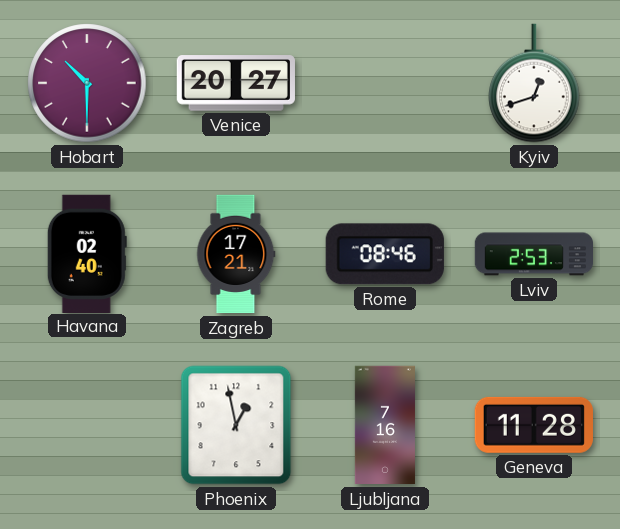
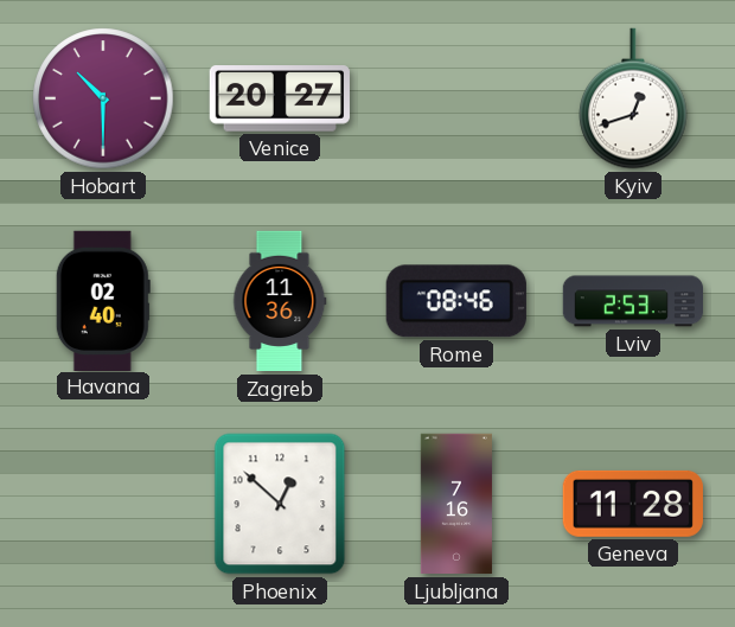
Zagreb: 17:21 -> 11:36 (280, 301)
Phoenix: 12:58 -> 12:52 (280, 504)
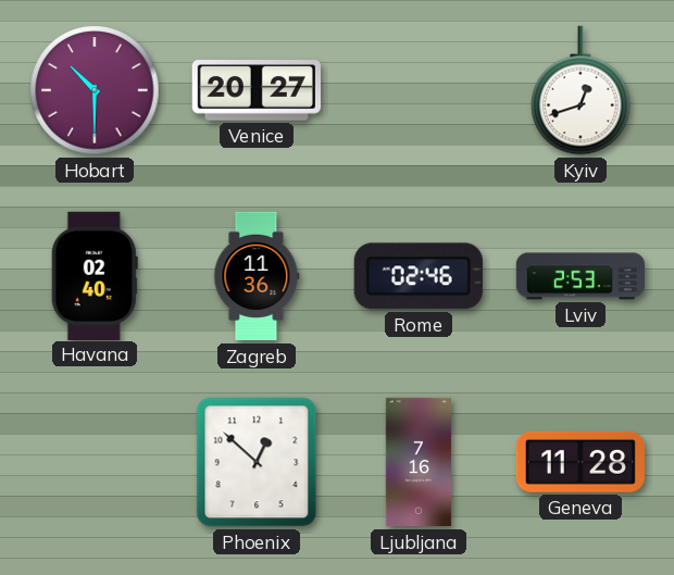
Rome: 08:46 -> 02:46 (419, 276)
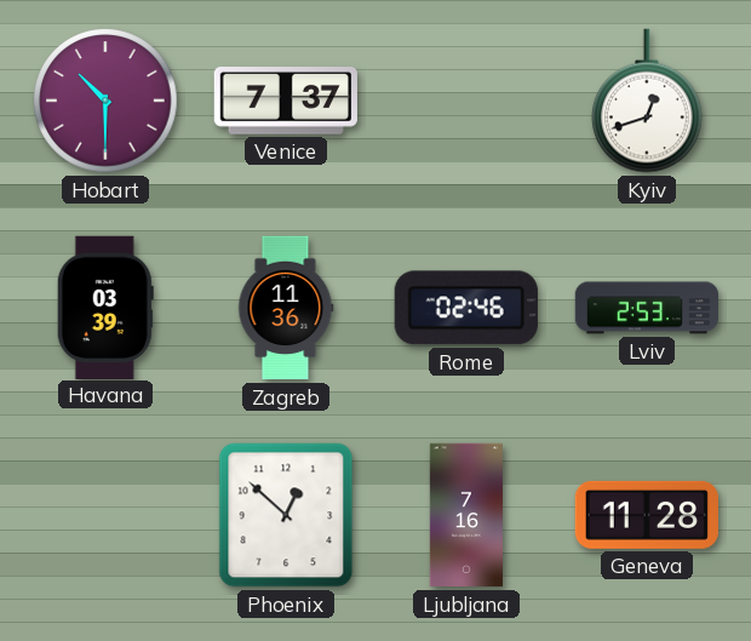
Venice: 20:27 -> 7:37 (286, 101)
Havana: 02:40 -> 03:39 (105, 307)
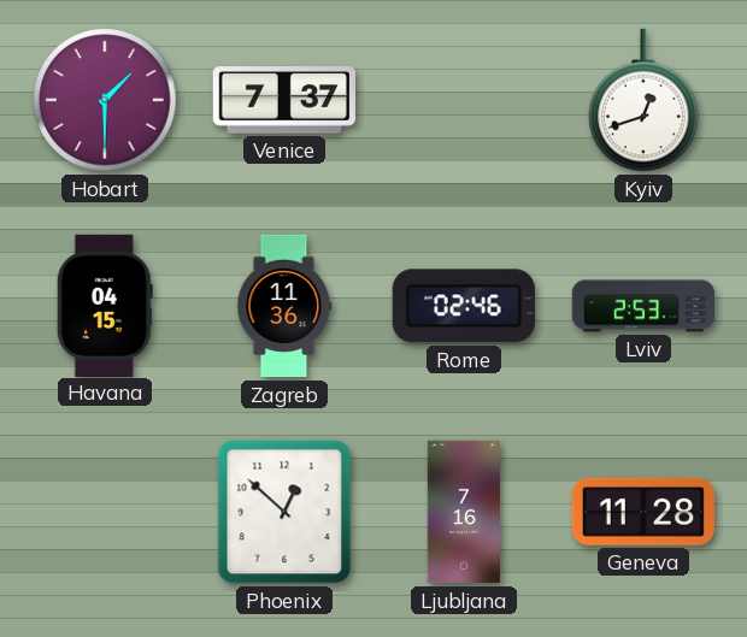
Hobart: 10:30 -> 1:30 (105, 100)
Havana: 03:39 -> 04:15 (105, 305)
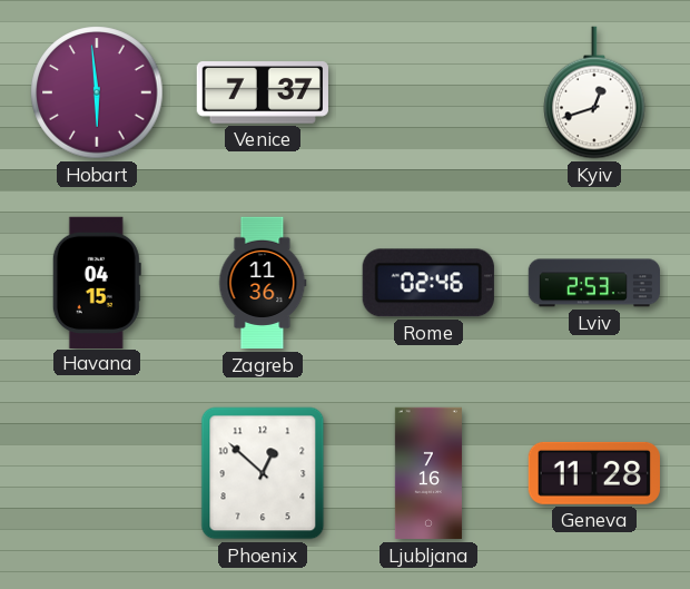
Hobart: 1:30 -> 5:59 (97, 92)
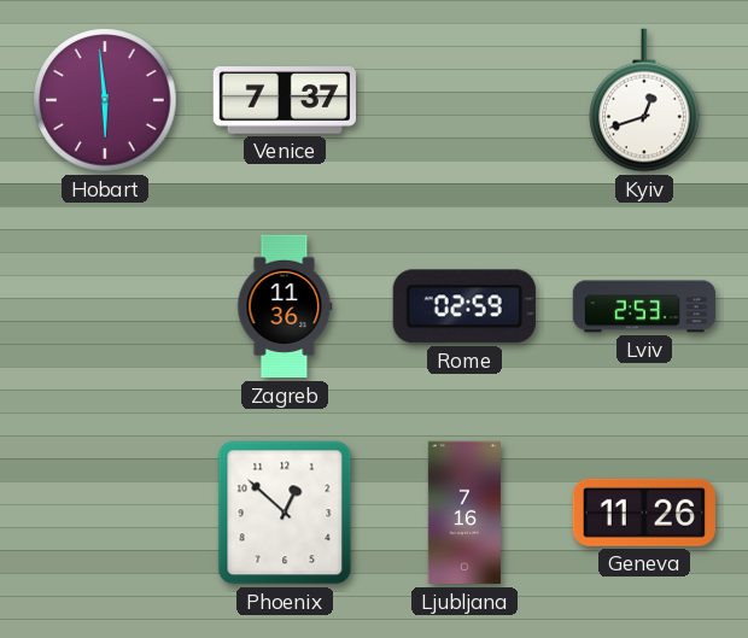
Havana: 04:15 -> none (97, 282)
Rome: 02:46 -> 02:59 (464, 306)
Geneva: 11:28 -> 11:26 (644, 513)
